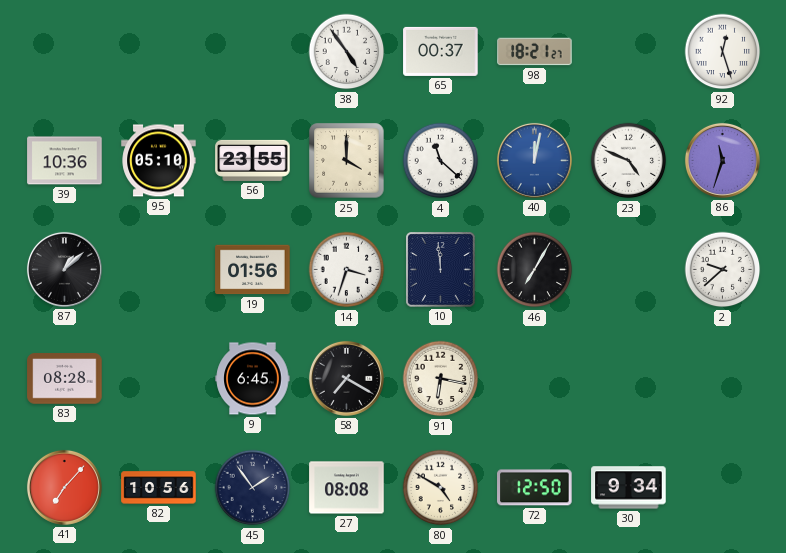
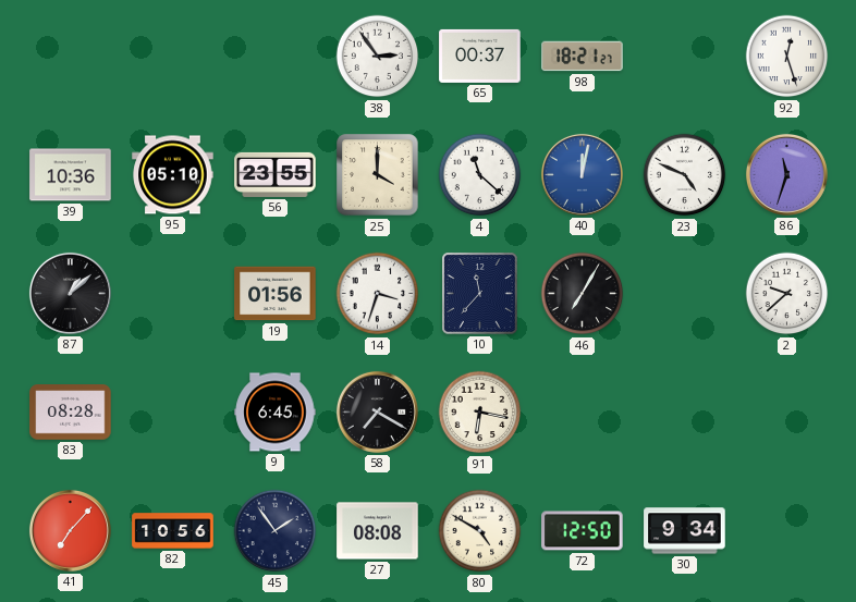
38: 4:54 -> 2:54 (378, 57)
10: 11:59 -> 11:37 (480, 294)
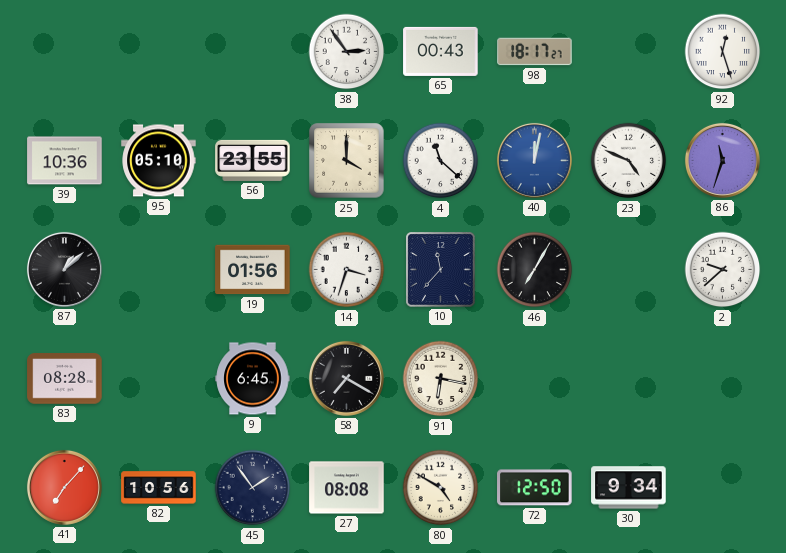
65: 00:37 -> 00:43 (441, 51)
98: 18:21 -> 18:17 (535, 52)
